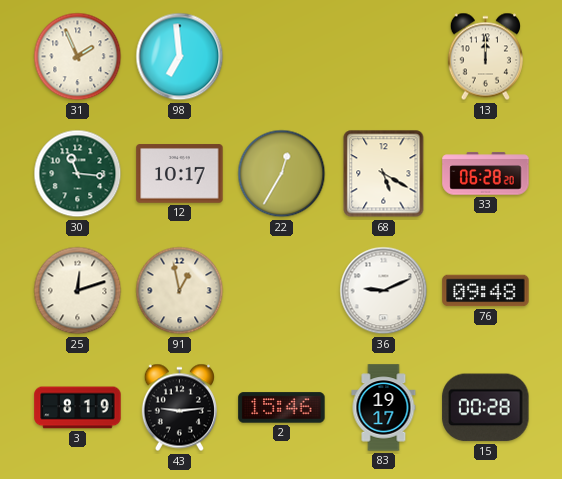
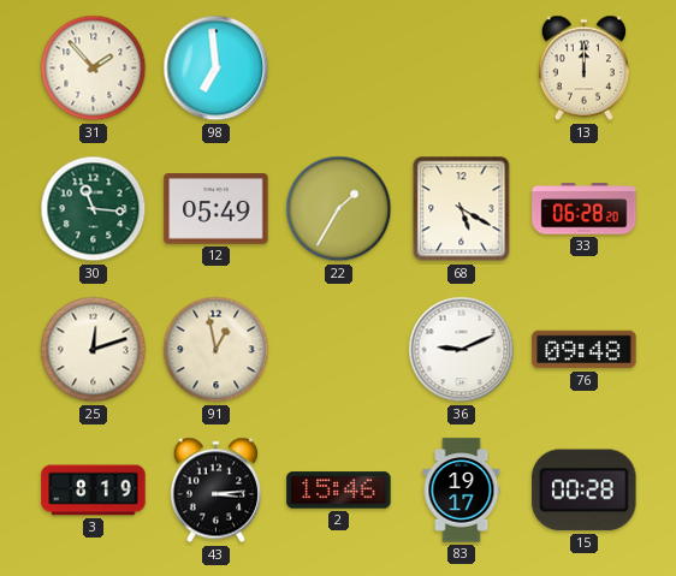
31: 1:56 -> 1:53 (94, 69)
12: 10:17 -> 05:49 (217, 209)
22: 12:35 -> 1:35 (339, 209)
43: 9:14 -> 3:14 (215, 491)
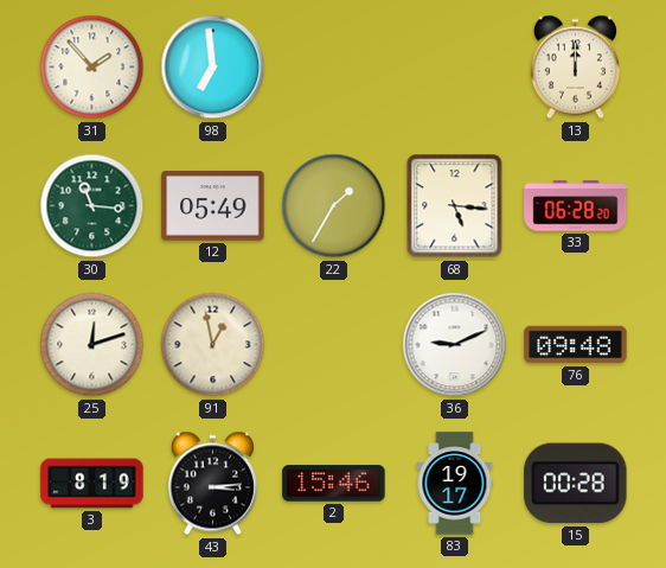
68: 5:20 -> 5:16 (455, 206)
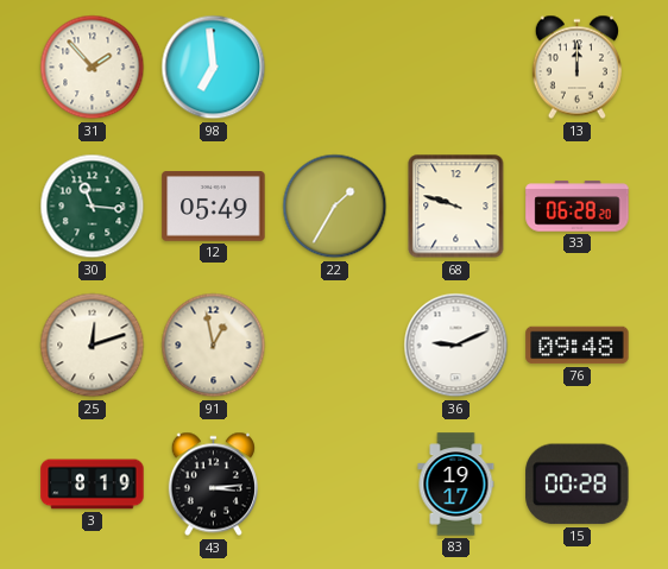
68: 5:16 -> 9:48 (456, 207)
2: 15:46 -> none (334, 484)
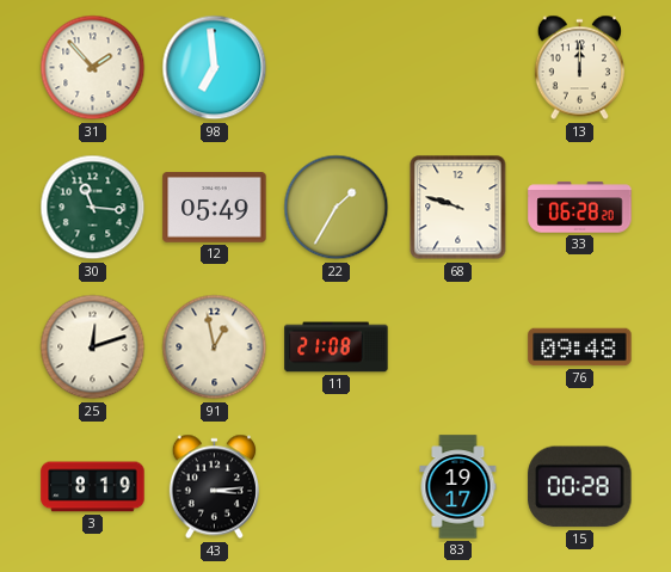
11: none -> 21:08 (337, 347)
36: 9:11 -> none (456, 346)
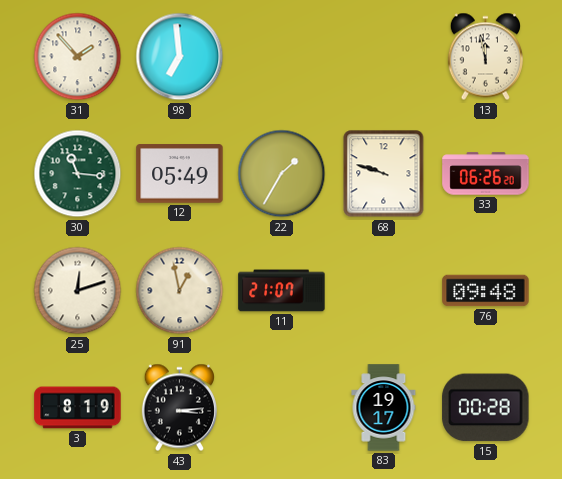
13: 12:00 -> 11:58 (485, 57)
33: 06:28 -> 06:26 (486, 174)
11: 21:08 -> 21:07 (282, 291)
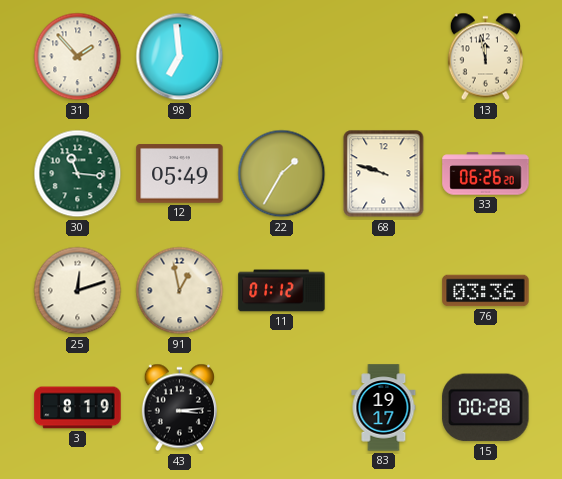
11: 21:07 -> 01:12 (282, 291)
76: 09:48 -> 03:36 (486, 291)
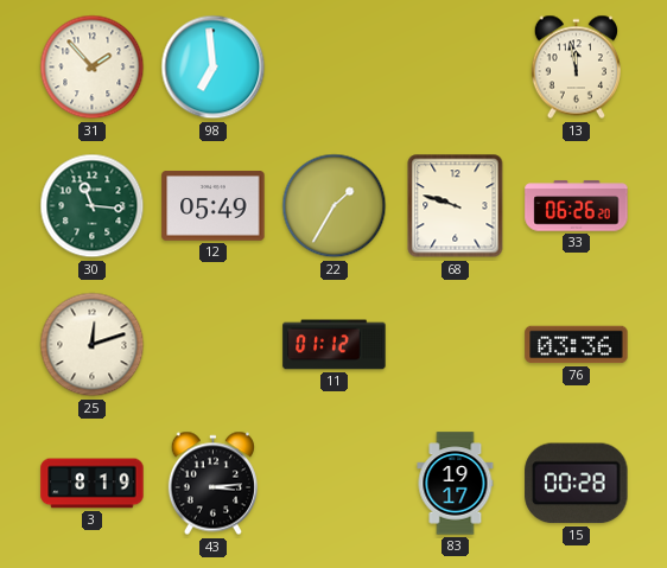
91: 12:58 -> none (180, 291)
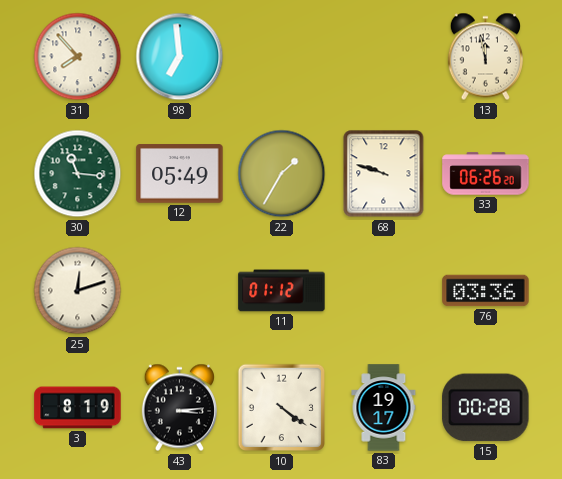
31: 1:53 -> 7:53 (78, 57)
10: none -> 4:21 (282, 408)
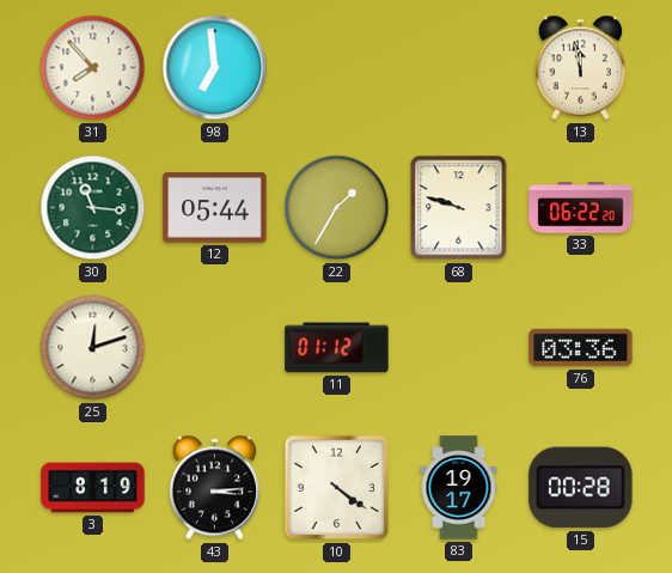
12: 05:49 -> 05:44 (215, 208)
33: 06:26 -> 06:22 (581, 208)
